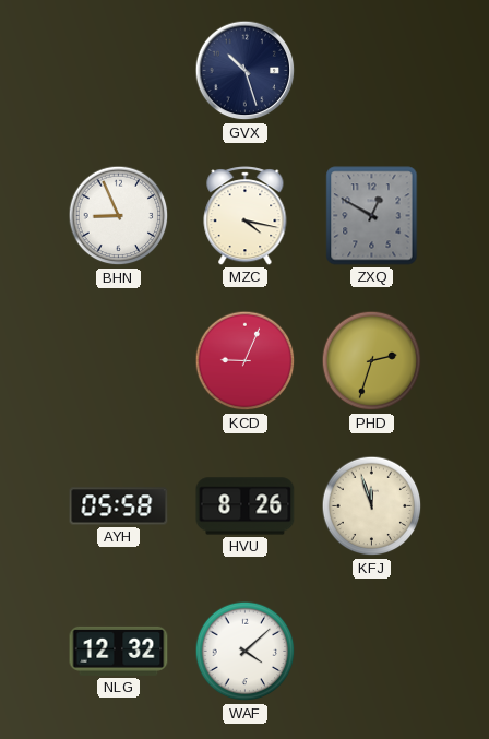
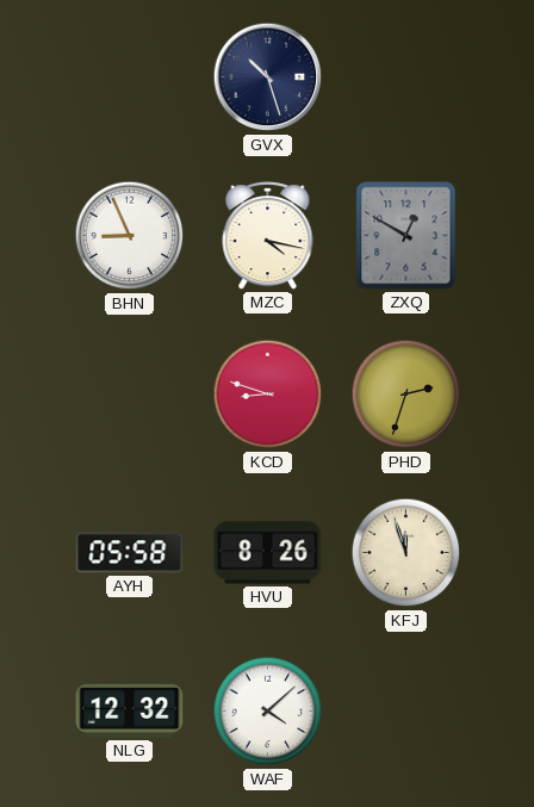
KCD: 9:04 -> 8:48 (268, 395)
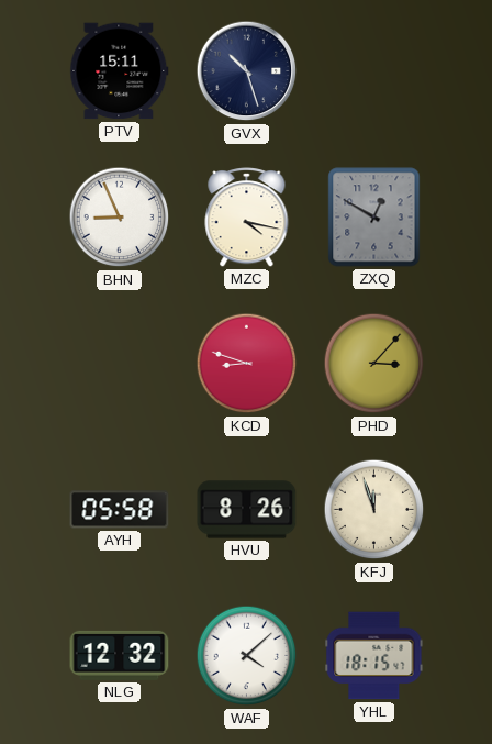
PTV: none -> 15:11 (120, 71)
PHD: 2:33 -> 3:07 (374, 364)
YHL: none -> 18:15 (374, 656)
